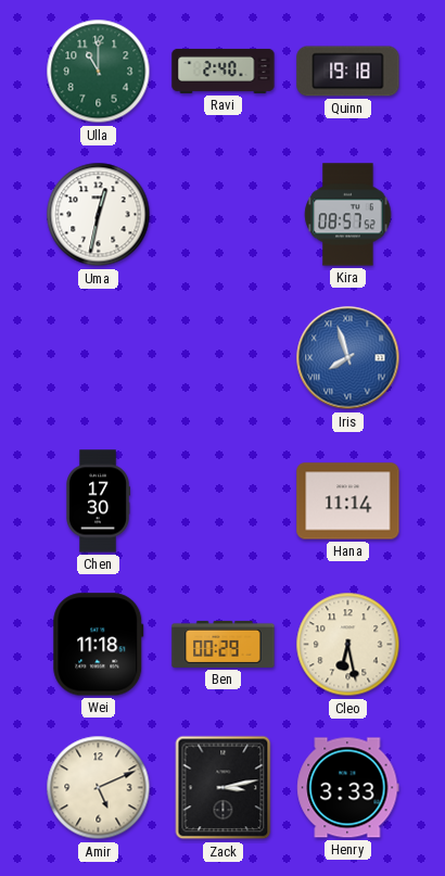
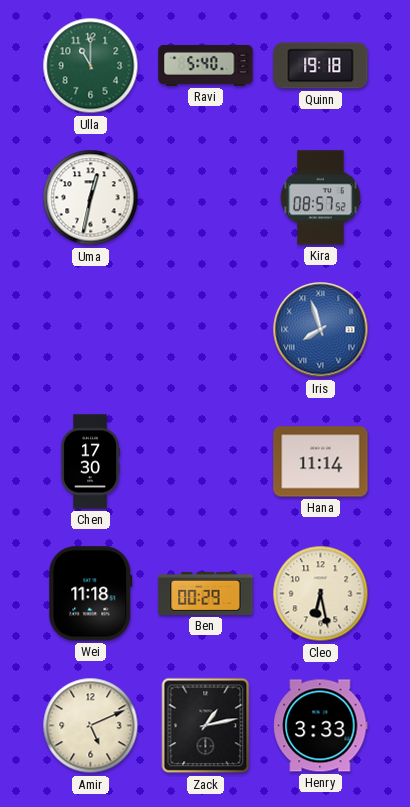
Ravi: 2:40 -> 5:40 (206, 65)
Zack: 3:13 -> 1:13 (206, 726)
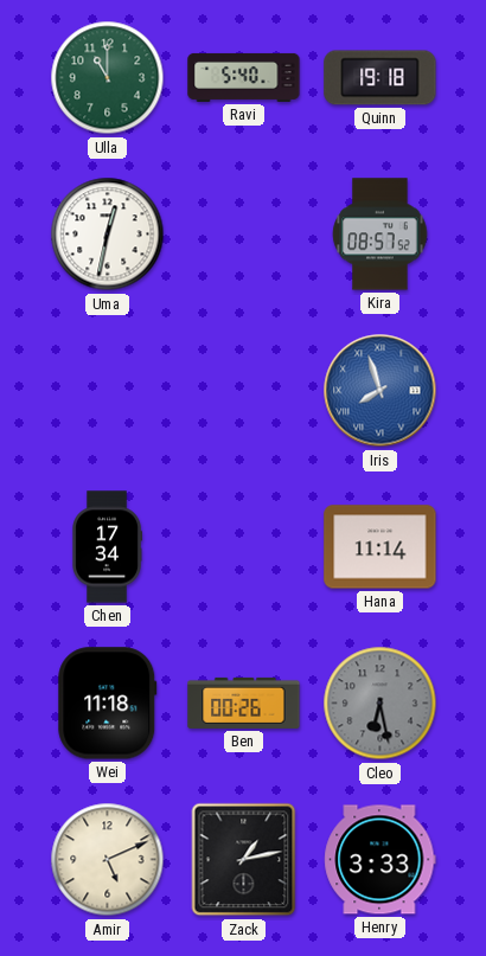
Chen: 17:30 -> 17:34 (107, 547)
Ben: 00:29 -> 00:26 (244, 702)
Cleo dial: cream -> grey (381, 704)
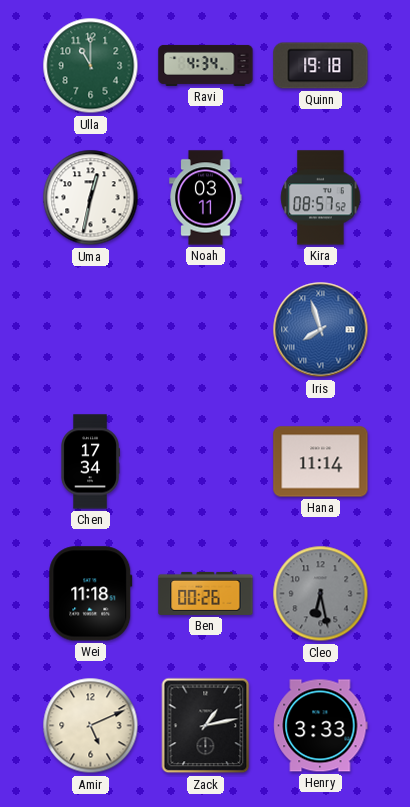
Ravi: 5:40 -> 4:34 (206, 65)
Noah: none -> 03:11 (206, 198)
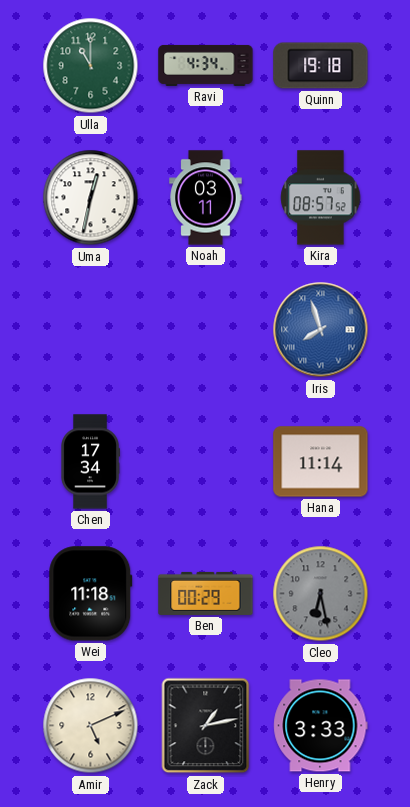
Ben: 00:26 -> 00:29 (206, 593)
